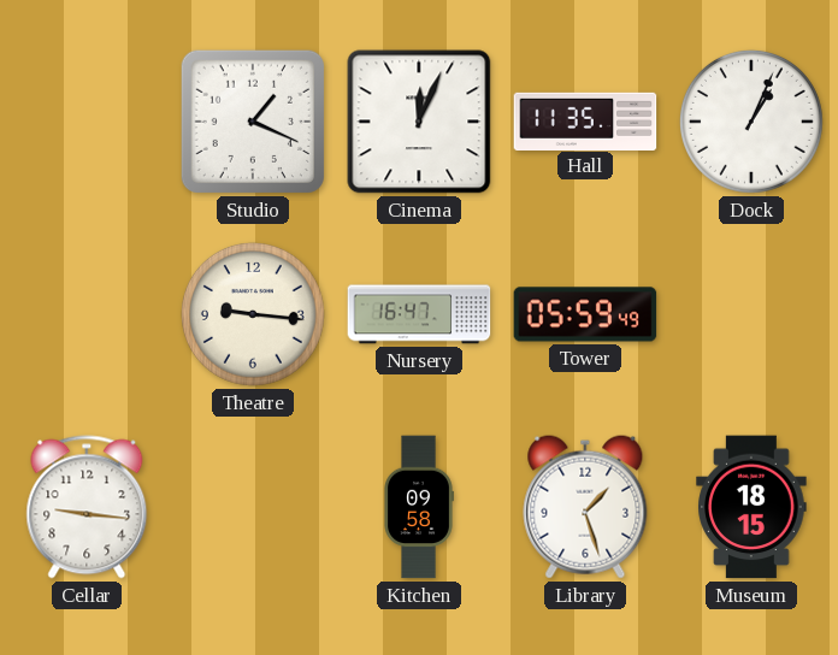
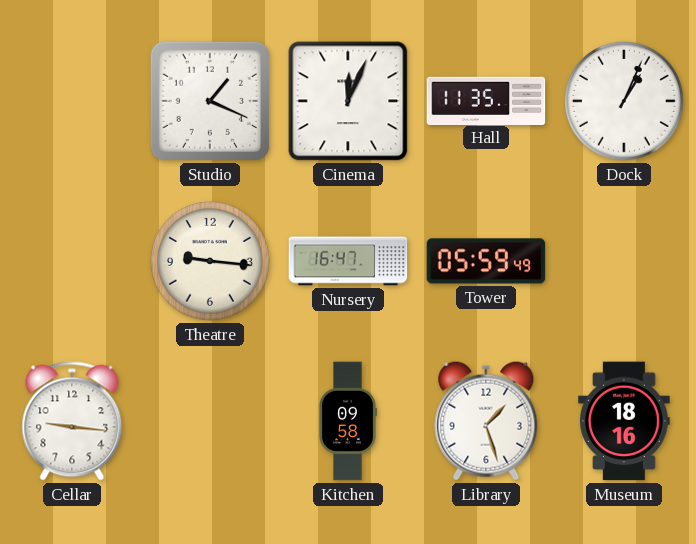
Museum: 18:15 -> 18:16 (624, 421)
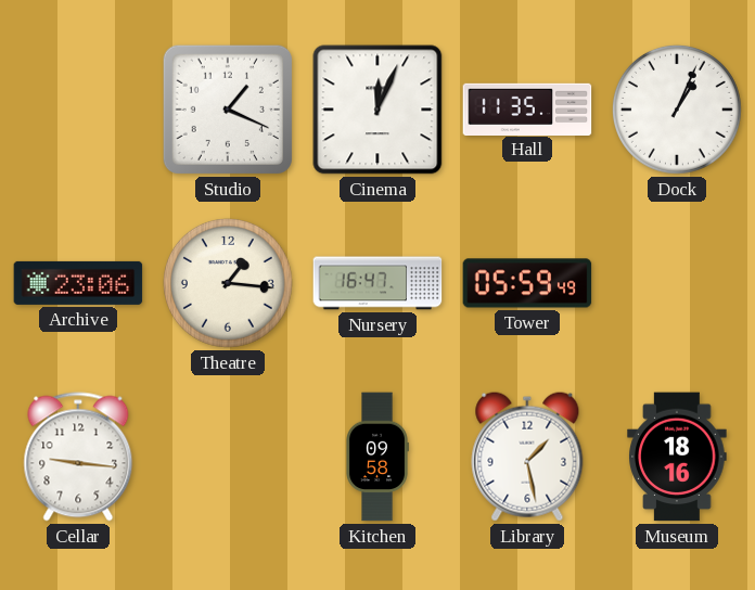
Archive: none -> 23:06 (78, 283)
Theatre: 9:16 -> 1:16 (228, 283)
Library: 1:27 -> 1:28 (527, 457)
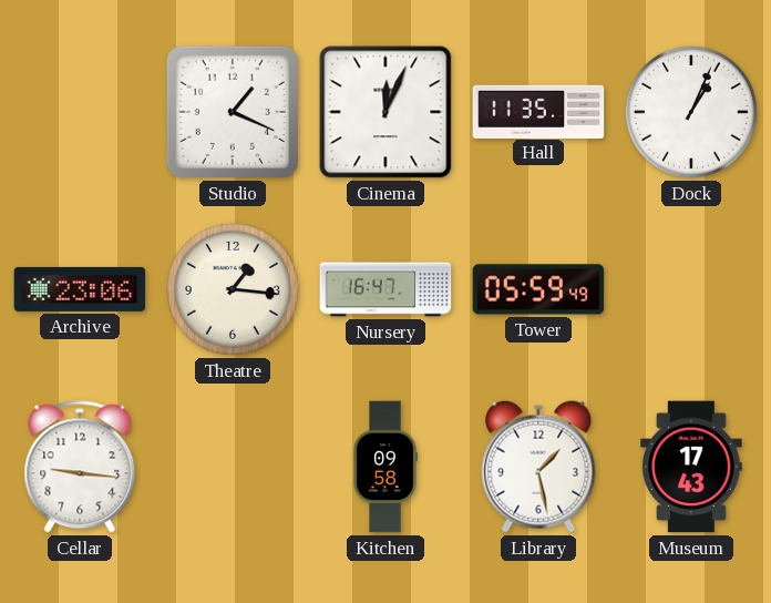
Museum: 18:16 -> 17:43 (691, 467)
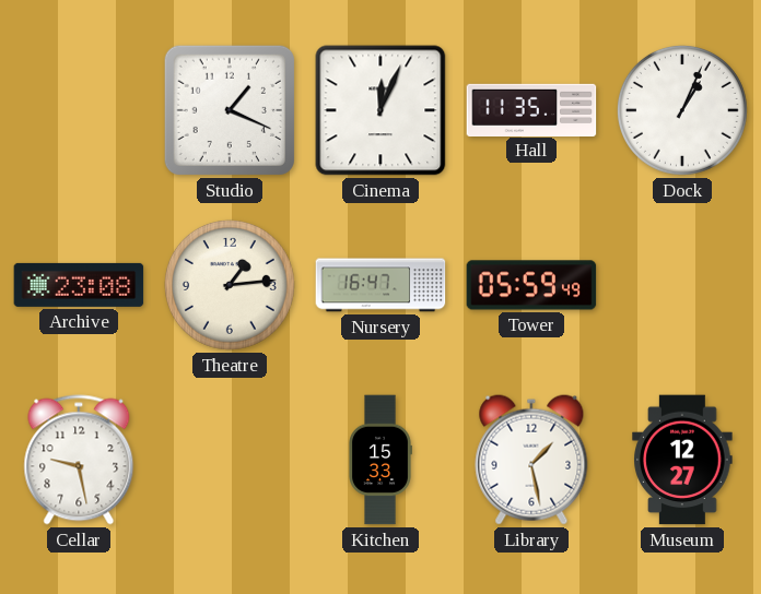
Archive: 23:06 -> 23:08 (79, 285)
Theatre: 1:16 -> 1:14 (230, 285)
Cellar: 9:16 -> 9:28 (79, 460)
Kitchen: 09:58 -> 15:33 (380, 460)
Museum: 17:43 -> 12:27 (682, 460)
